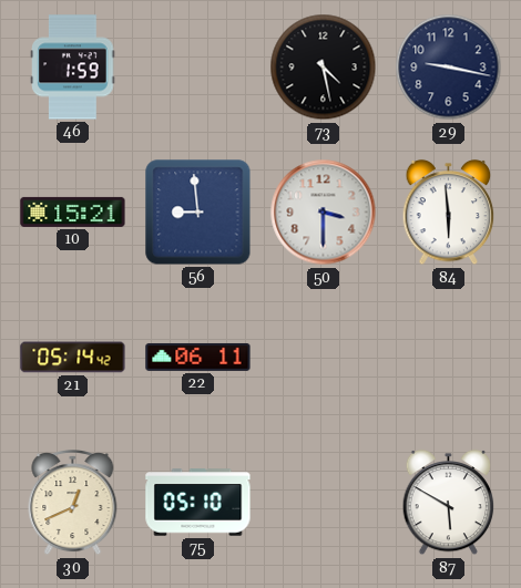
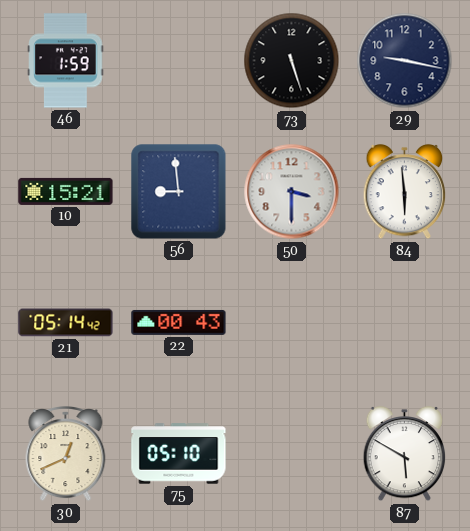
73: 4:28 -> 5:27 (292, 61)
22: 06:11 -> 00:43 (179, 322)
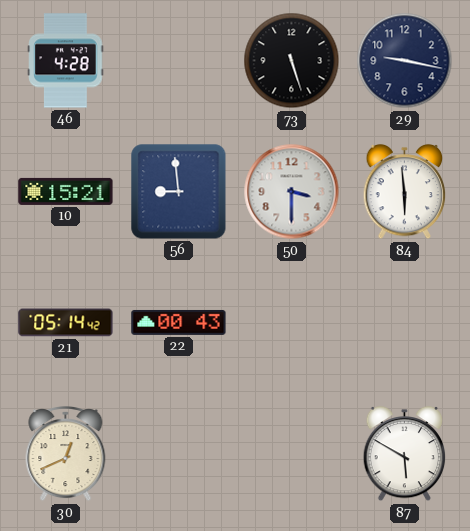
46: 1:59 -> 4:28 (66, 61)
75: 05:10 -> none (179, 454)
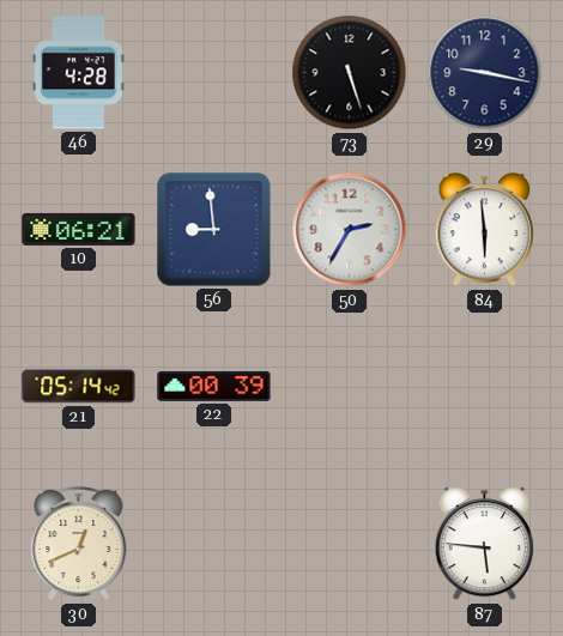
10: 15:21 -> 06:21 (79, 229)
50: 3:30 -> 2:35 (350, 230)
22: 00:43 -> 00:39 (214, 386)
87: 5:50 -> 5:46 (485, 544)
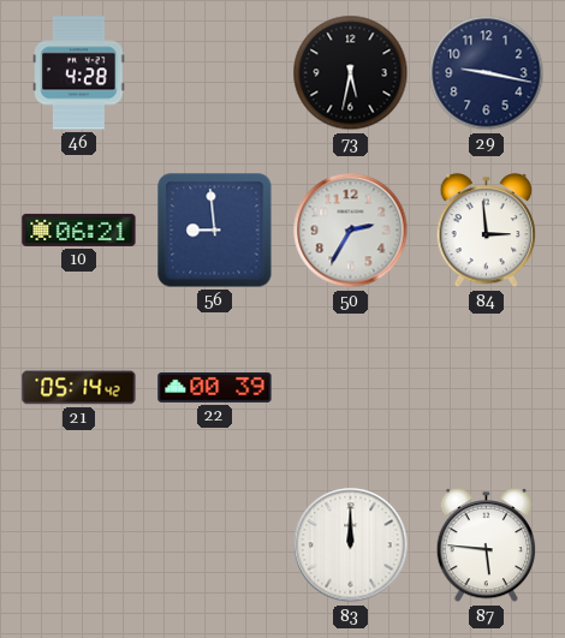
73: 5:27 -> 5:32 (351, 73)
84: 5:59 -> 2:59 (487, 231)
30: 12:41 -> none (79, 545)
83: none -> 12:00 (351, 545)
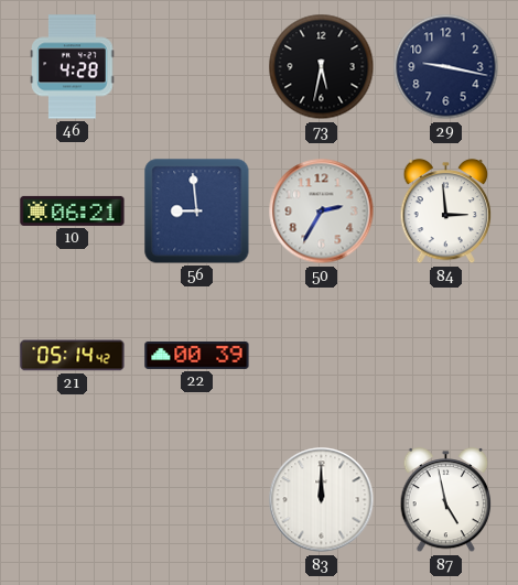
87: 5:46 -> 4:58 (446, 500)
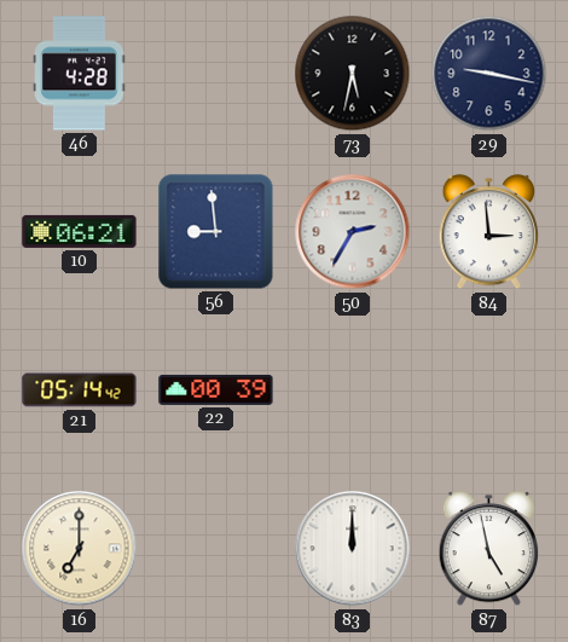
16: none -> 7:00 (80, 549)
